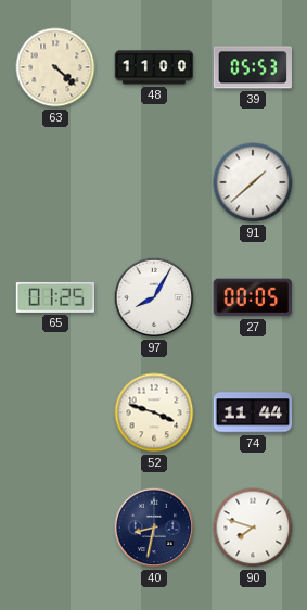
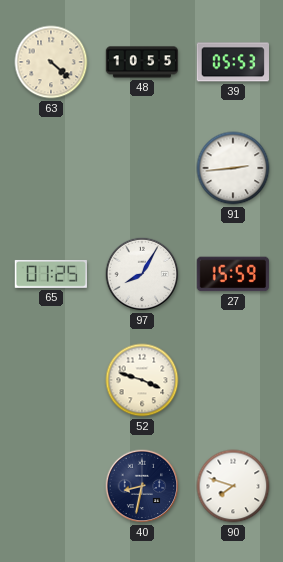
48: 11:00 -> 10:55 (142, 62)
91: 1:38 -> 2:44 (233, 168)
27: 00:05 -> 15:59 (232, 274)
74: 11:44 -> none (253, 412)
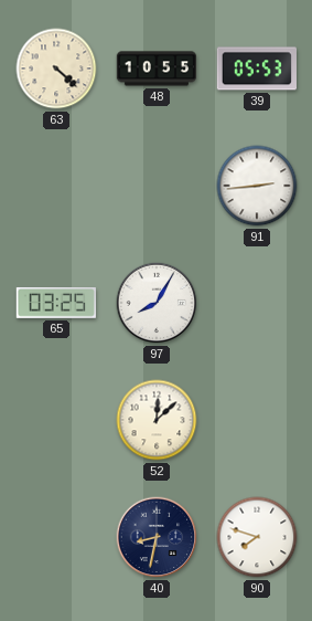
65: 01:25 -> 03:25 (55, 303)
27: 15:59 -> none (232, 274)
52: 3:48 -> 12:08 (157, 420)
